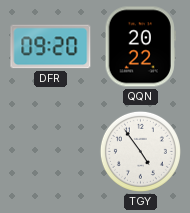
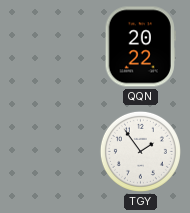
DFR: 09:20 -> none (51, 47)
TGY: 4:54 -> 1:54 (140, 151)
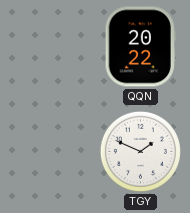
TGY: 1:54 -> 1:49 (140, 151)
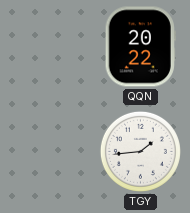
TGY: 1:49 -> 1:44 (140, 151)
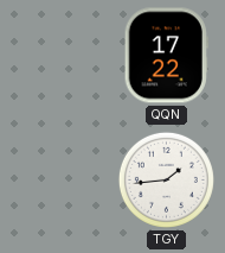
QQN: 20:22 -> 17:22 (166, 56)
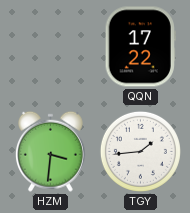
HZM: none -> 3:31 (50, 151)
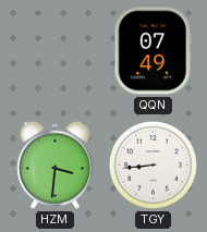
QQN: 17:22 -> 07:49 (153, 51)
TGY: 1:44 -> 8:44 (153, 164)
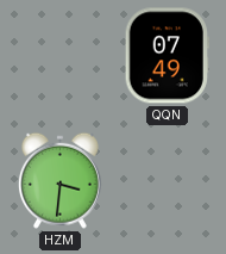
TGY: 8:44 -> none (153, 164)
